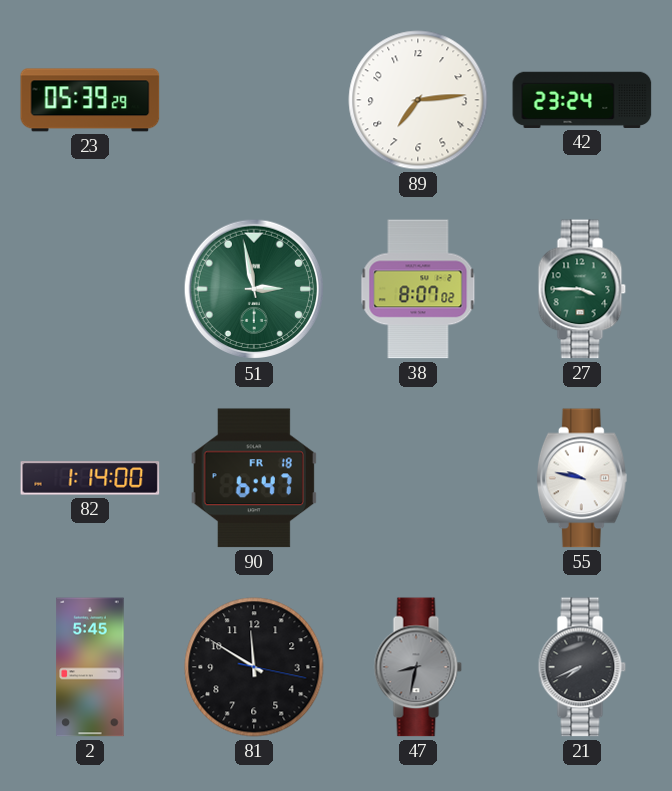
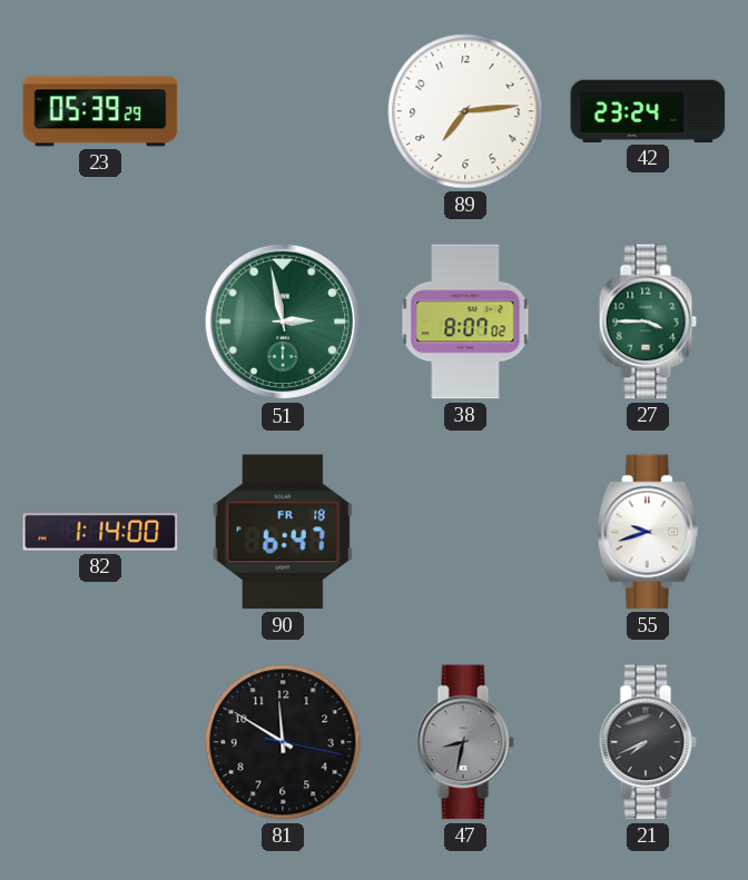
55: 9:47 -> 9:42 (648, 532)
2: 5:45 -> none (90, 667)
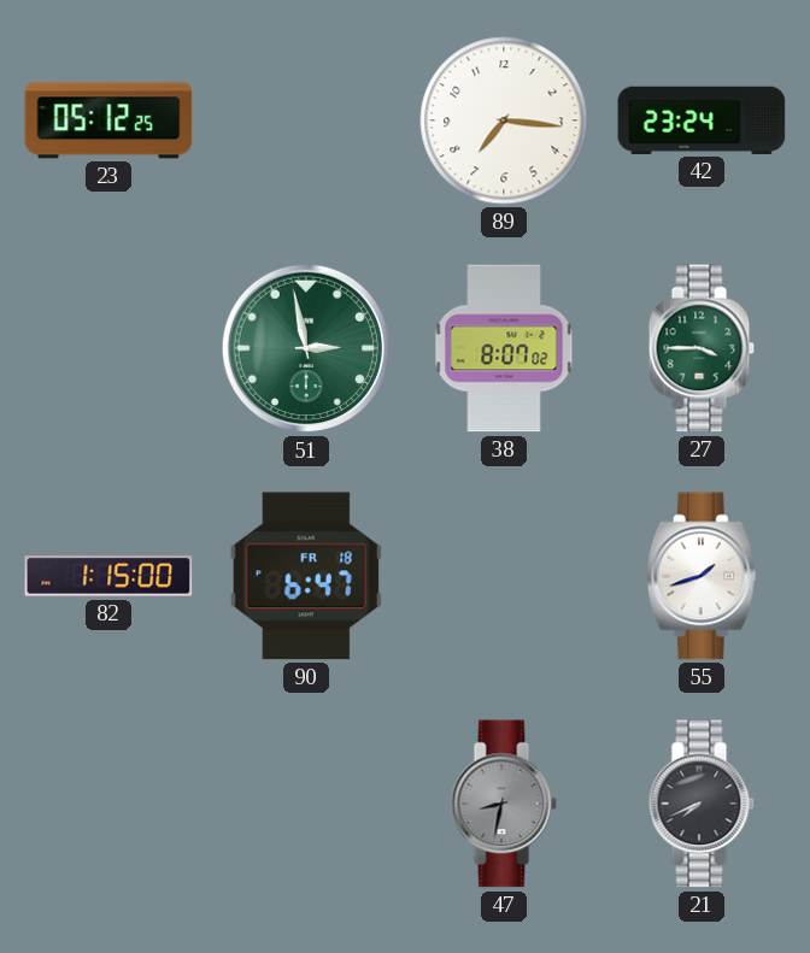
23: 05:39 -> 05:12 (108, 120)
89: 7:14 -> 7:16 (504, 120)
82: 1:14 -> 1:15 (108, 576)
55: 9:42 -> 1:42 (702, 576)
81: 11:50 -> none (283, 742)
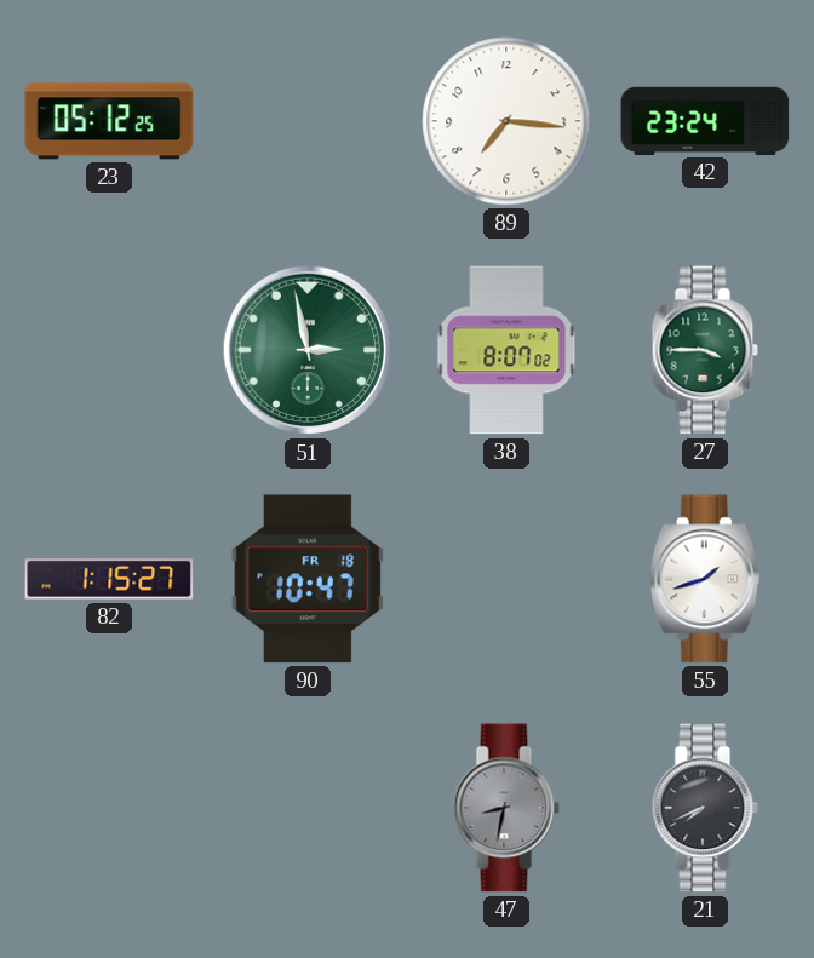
82: 1:15:00 -> 1:15:27 (109, 579)
90: 6:47 -> 10:47 (306, 579)
